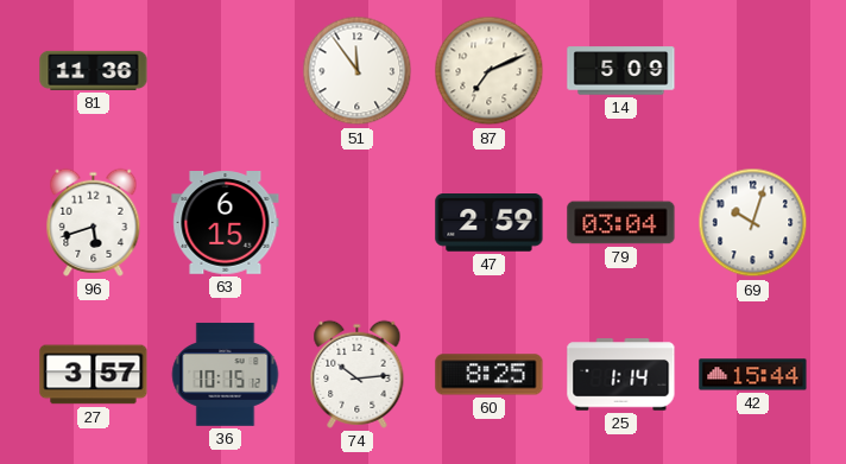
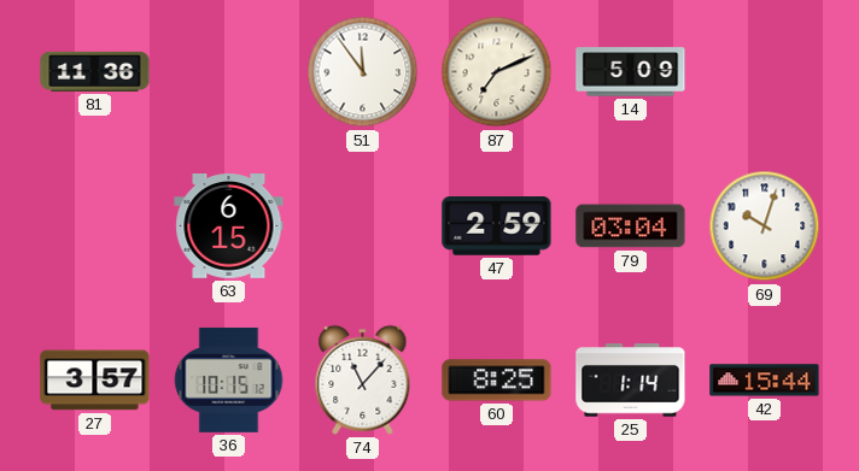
96: 5:42 -> none (94, 222)
74: 10:14 -> 11:07 (363, 379)
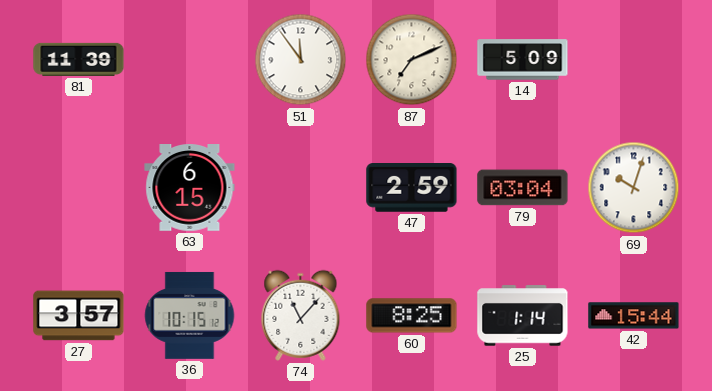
81: 11:36 -> 11:39 (79, 59)
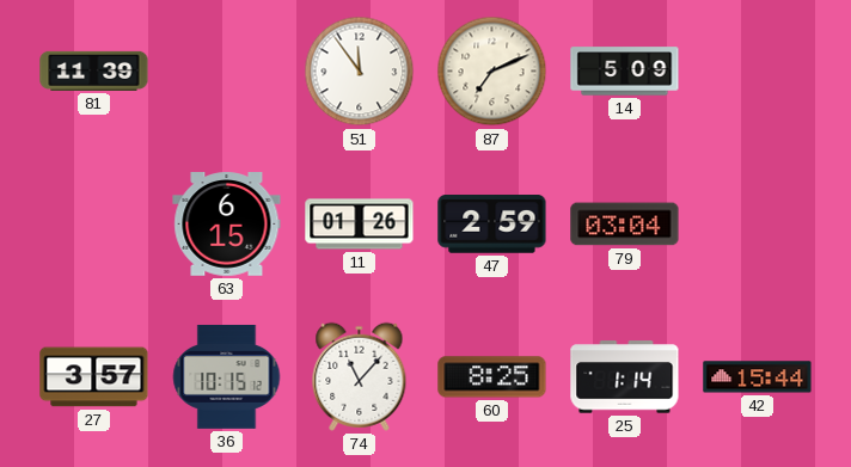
11: none -> 01:26 (360, 225)
69: 10:03 -> none (634, 188)
